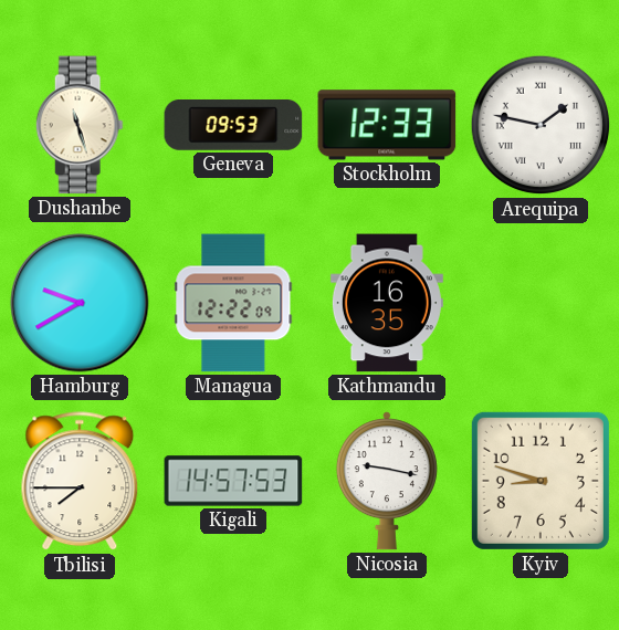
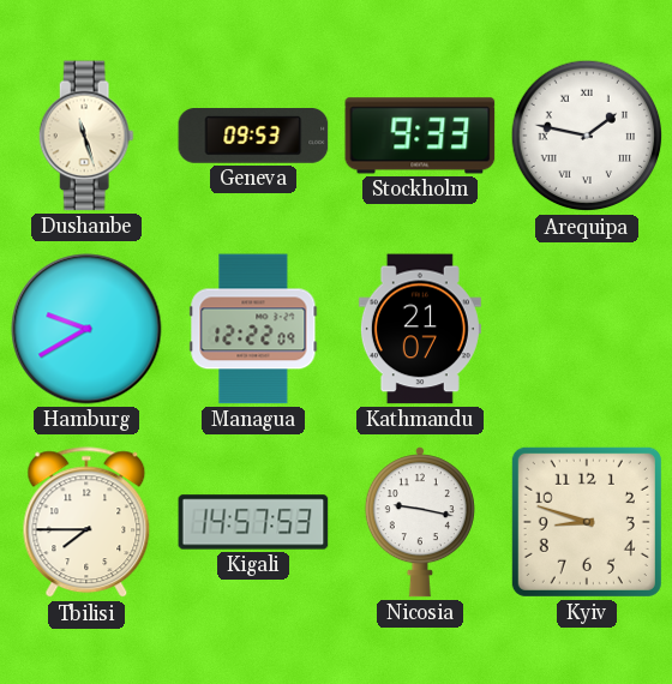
Stockholm: 12:33 -> 9:33 (420, 136)
Kathmandu: 16:35 -> 21:07 (420, 329)
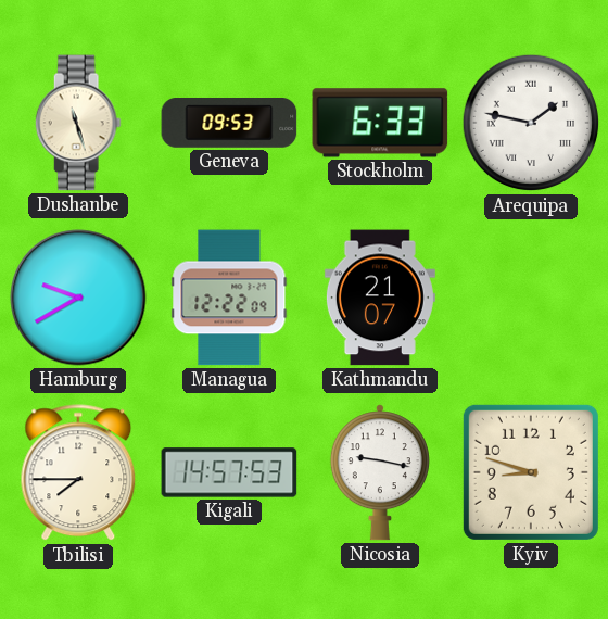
Stockholm: 9:33 -> 6:33 (380, 123)
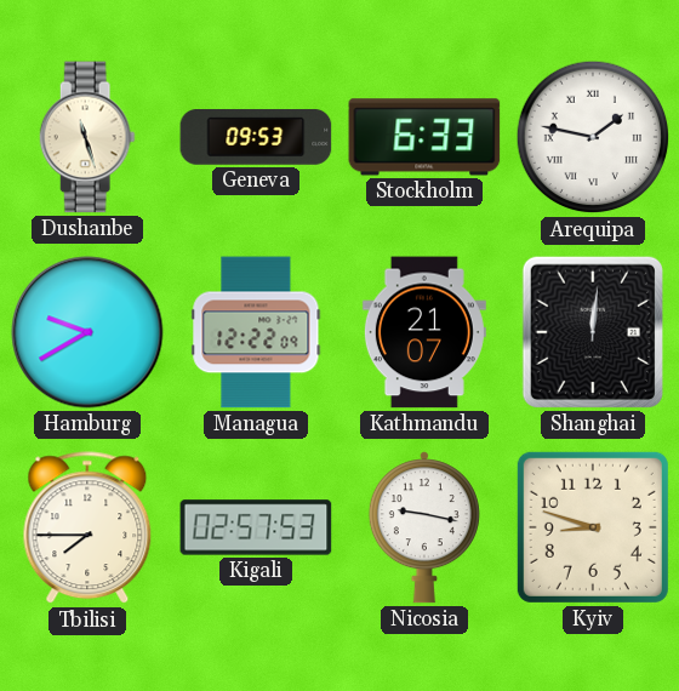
Shanghai: none -> 12:01 (593, 332)
Kigali: 14:57 -> 02:57 (256, 527)
